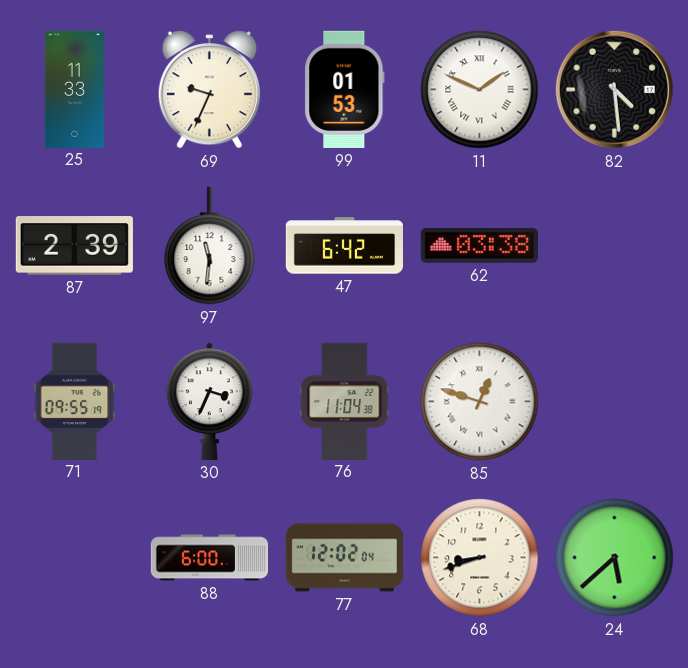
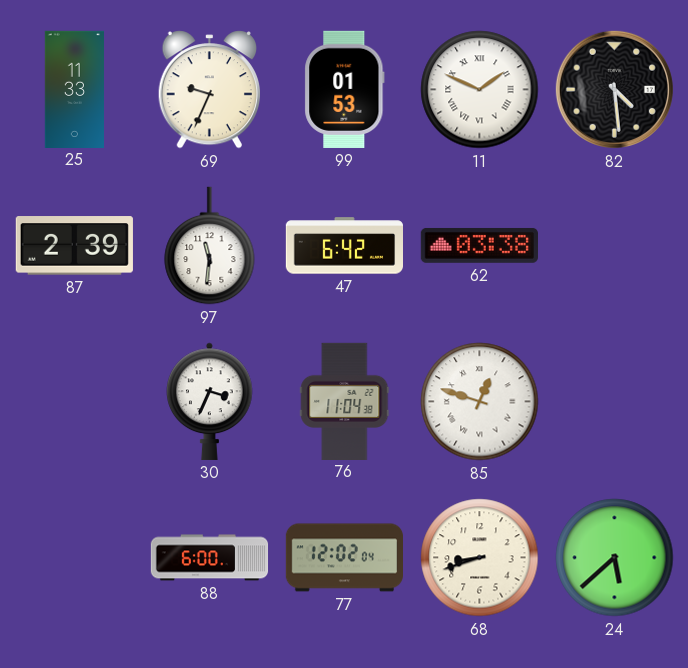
71: 09:55 -> none (75, 401)
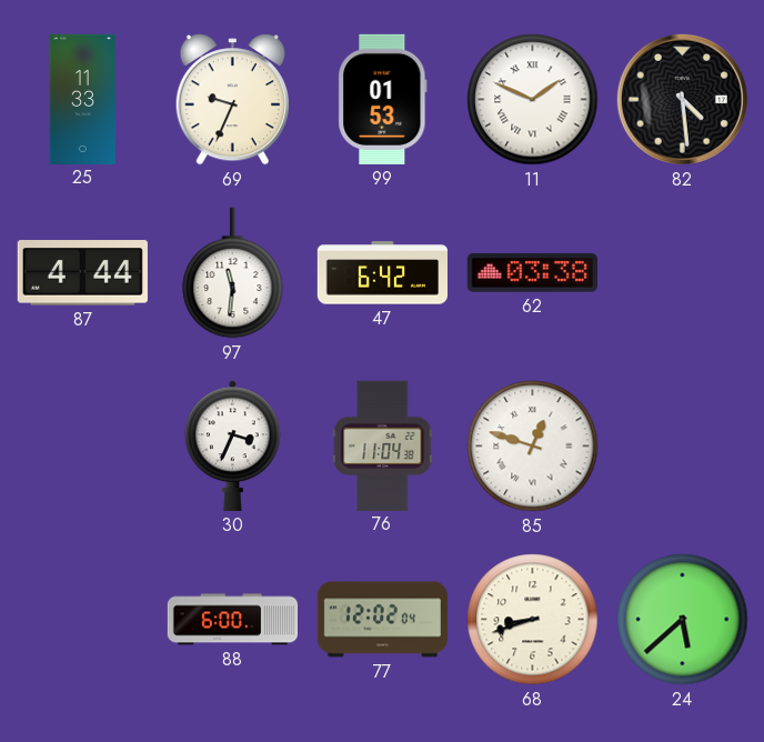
87: 2:39 -> 4:44 (82, 273)
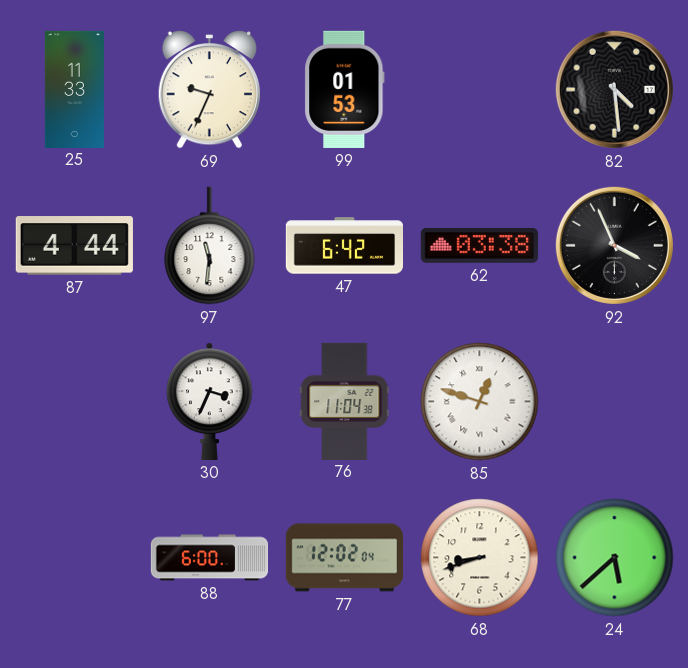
11: 1:49 -> none (533, 100)
92: none -> 3:56 (614, 245)
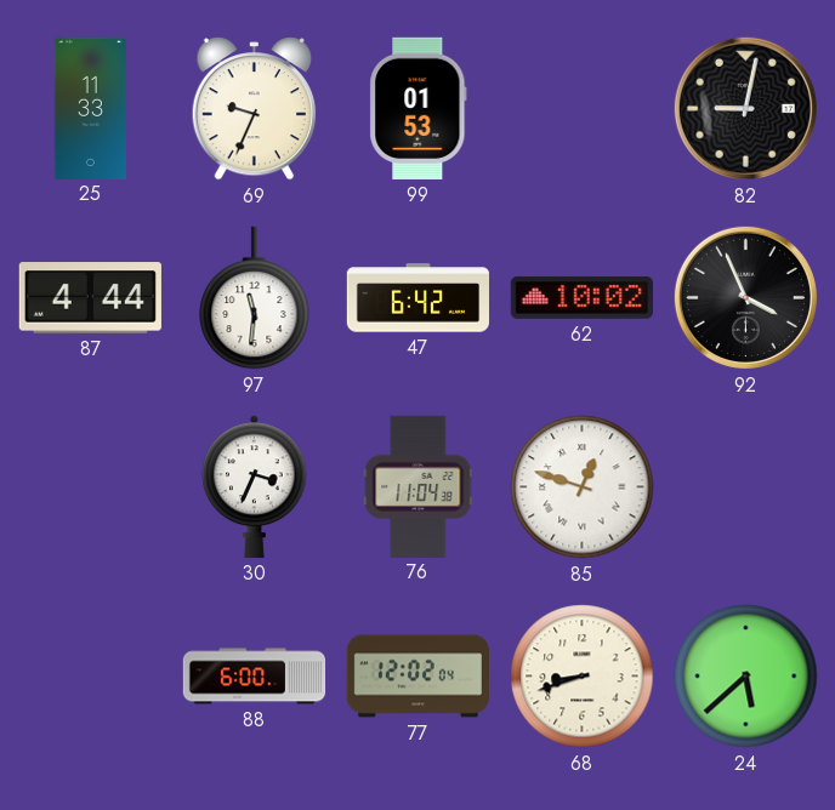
82: 4:29 -> 9:02 (745, 108)
62: 03:38 -> 10:02 (581, 297)
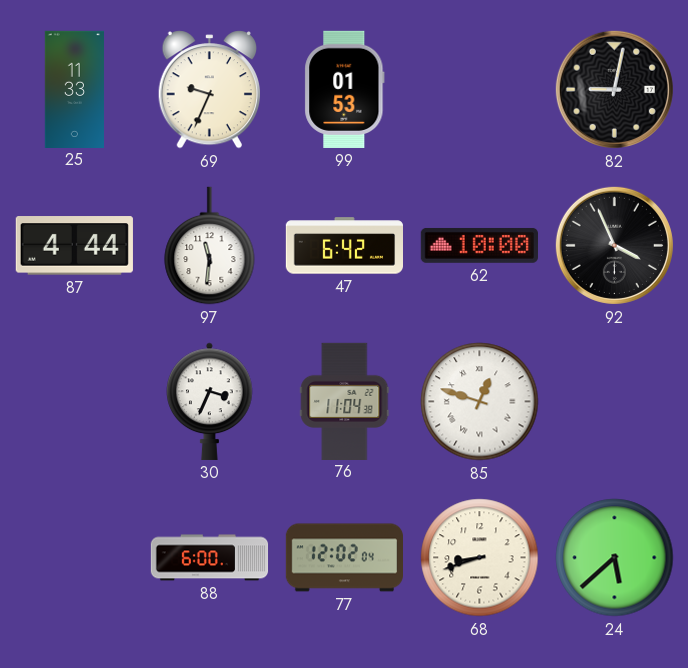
62: 10:02 -> 10:00 (479, 245)
